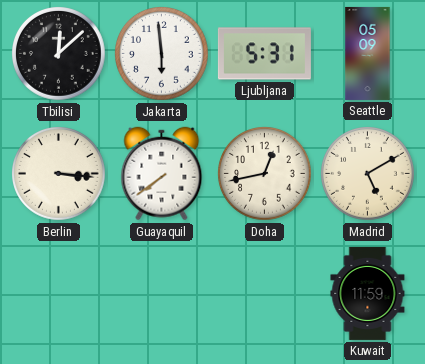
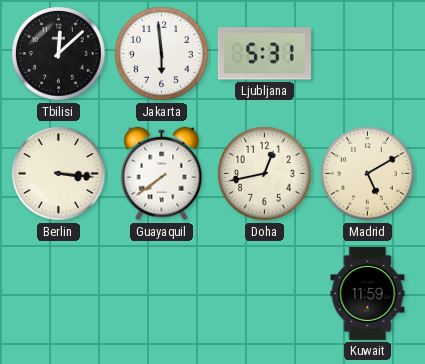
Seattle: 05:09 -> none (368, 53)
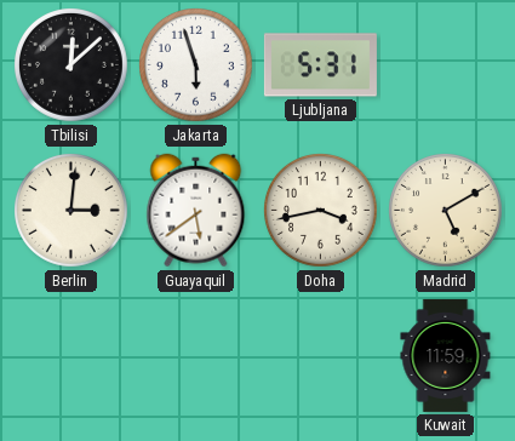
Jakarta: 5:59 -> 5:57 (196, 65)
Berlin: 3:16 -> 3:01 (71, 211)
Guayaquil: 7:39 -> 5:39 (196, 211)
Doha: 12:43 -> 3:43 (321, 211)
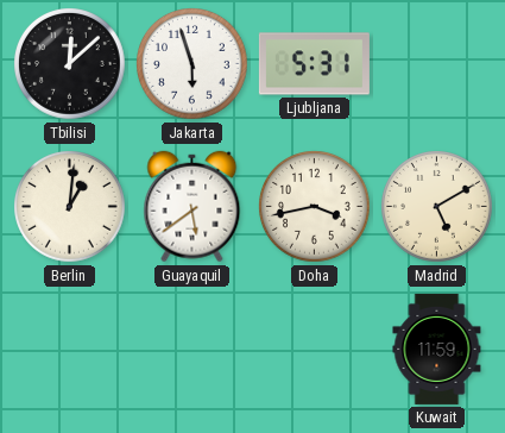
Berlin: 3:01 -> 1:01 (70, 207)
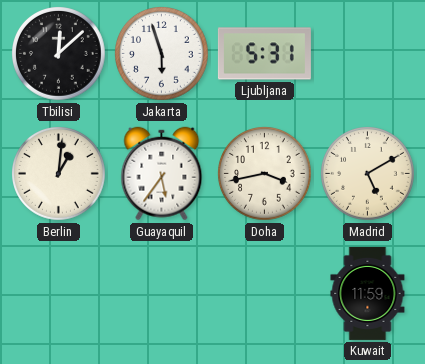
Guayaquil: 5:39 -> 5:36 (162, 174)
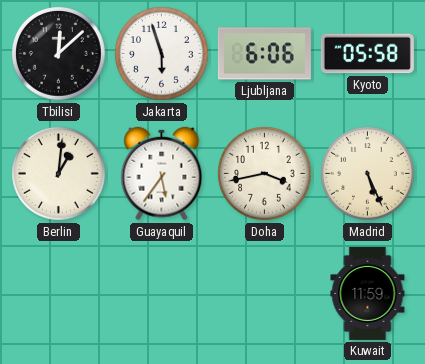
Ljubljana: 5:31 -> 6:06 (264, 54)
Kyoto: none -> 05:58 (367, 54)
Madrid: 5:10 -> 5:26 (368, 174)
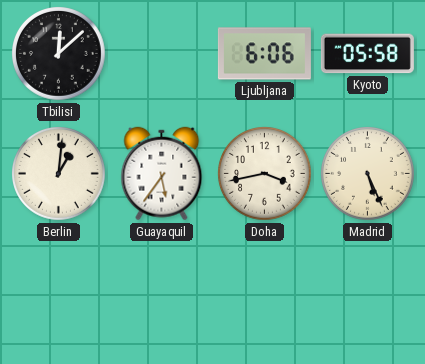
Jakarta: 5:57 -> none (162, 54)
Kuwait: 11:59 -> none (368, 293)
